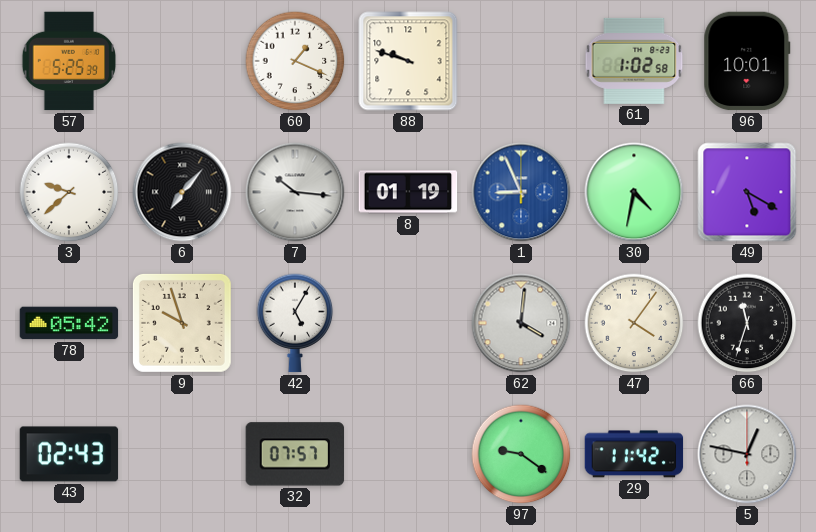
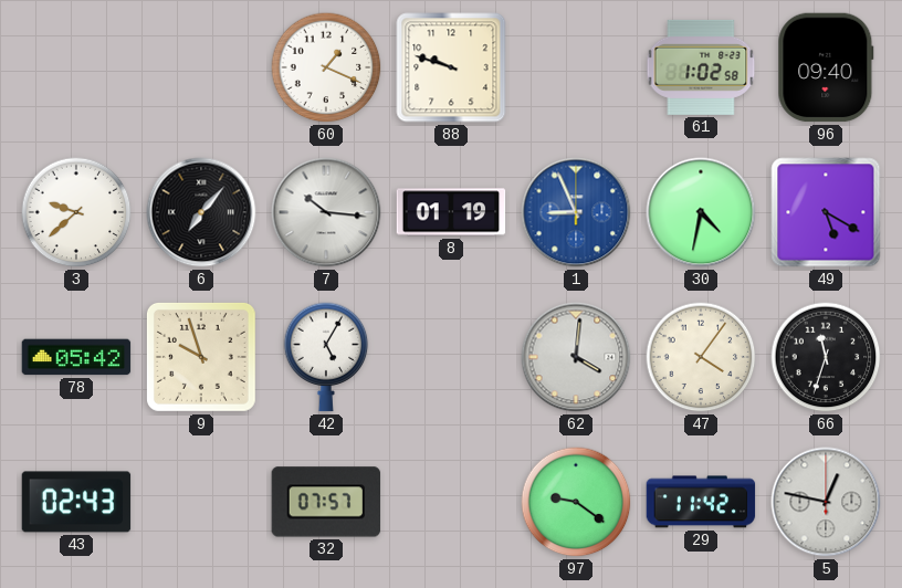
57: 5:25 -> none (69, 61)
96: 10:01 -> 09:40 (826, 67)
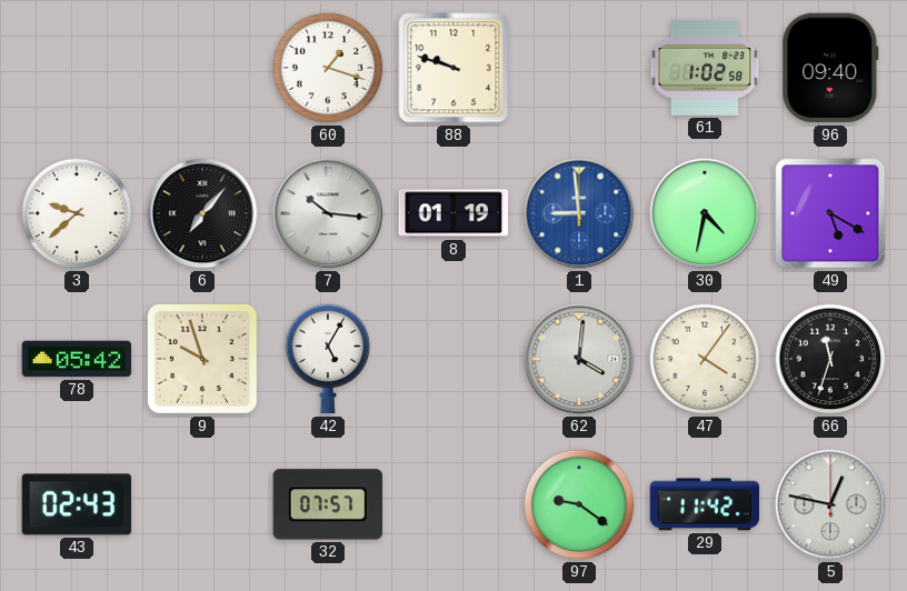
60: 1:19 -> 1:18 (328, 68)
1: 8:56 -> 8:59 (579, 213)
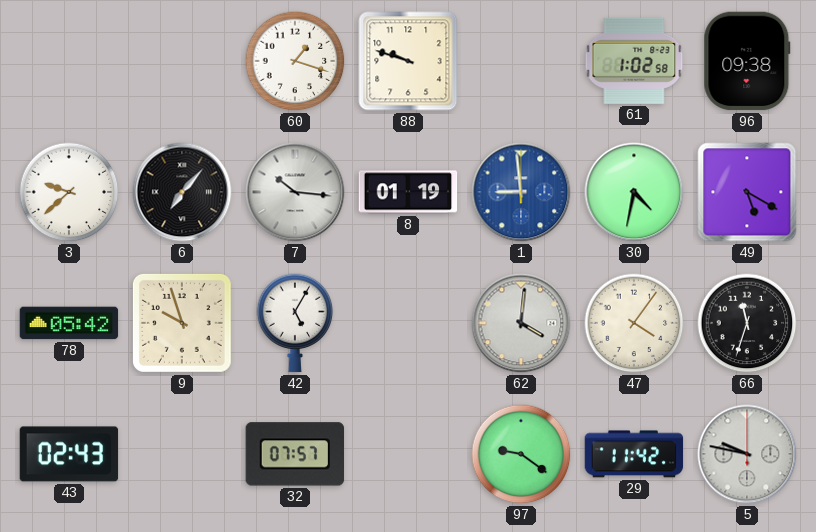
96: 09:40 -> 09:38 (747, 61)
5: 12:47 -> 9:47 (747, 454)
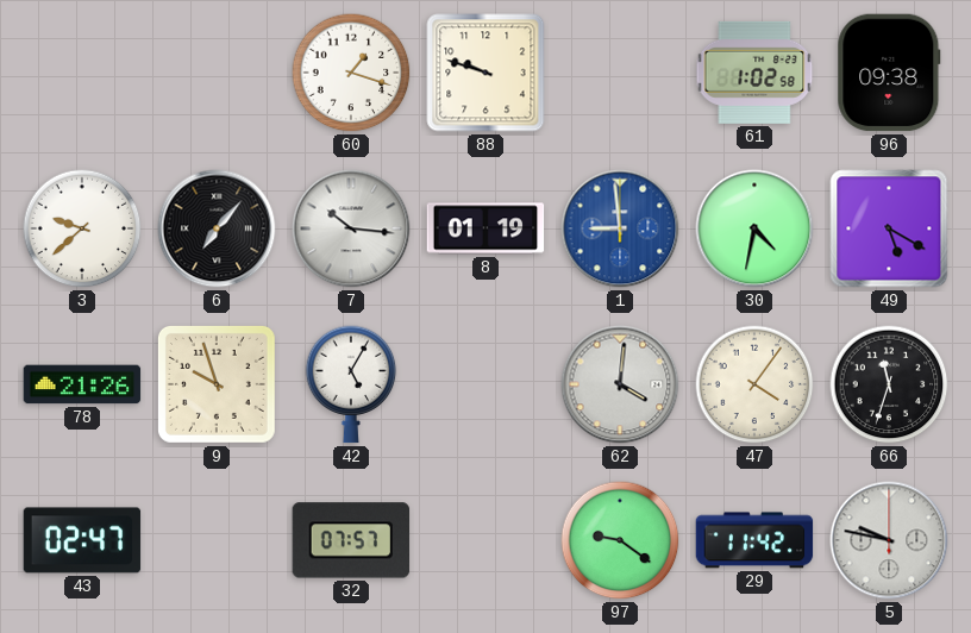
78: 05:42 -> 21:26 (82, 384)
43: 02:43 -> 02:47 (82, 540)
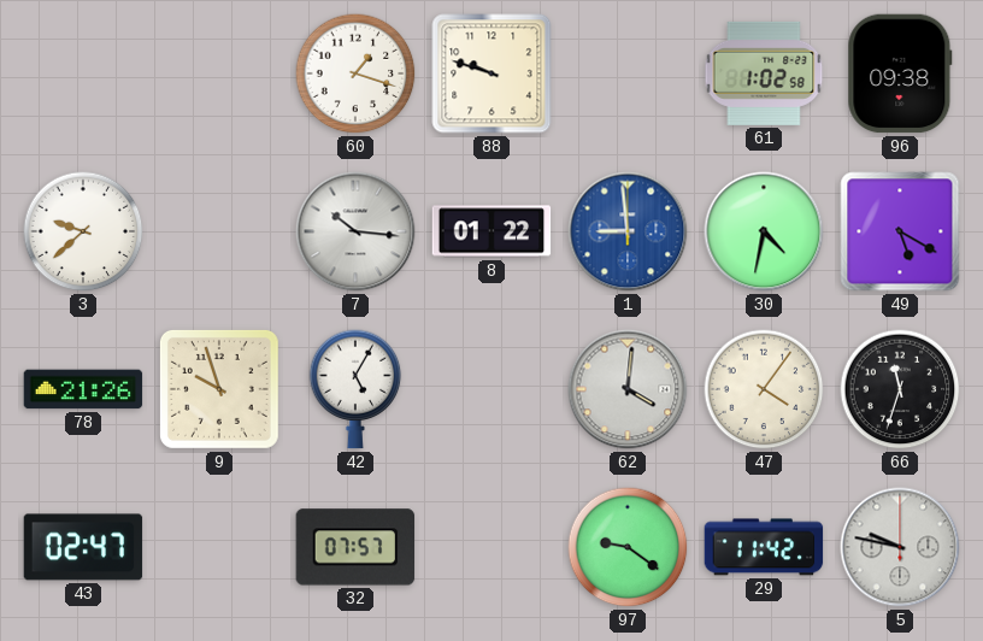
6: 7:07 -> none (217, 228)
8: 01:19 -> 01:22 (491, 231)
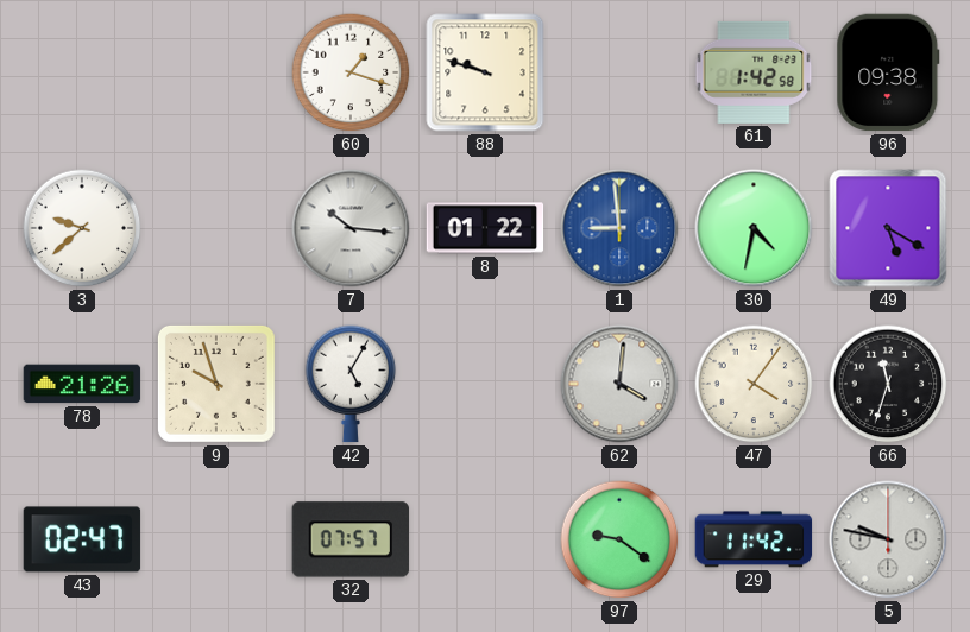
61: 1:02 -> 1:42 (754, 72)
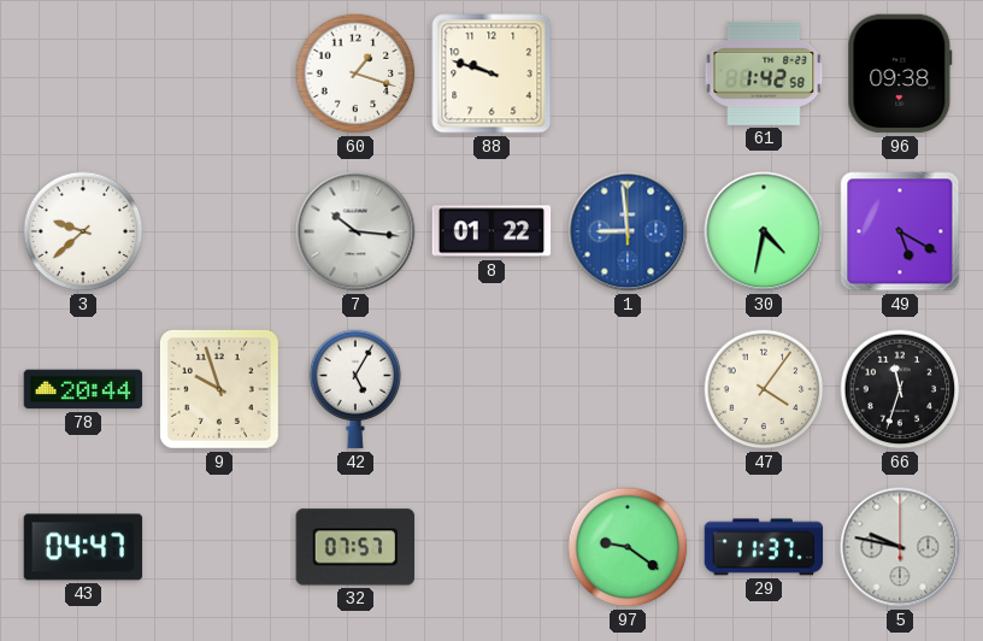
78: 21:26 -> 20:44 (83, 389)
62: 4:01 -> none (619, 384)
43: 02:47 -> 04:47 (83, 547)
29: 11:42 -> 11:37 (764, 547)
